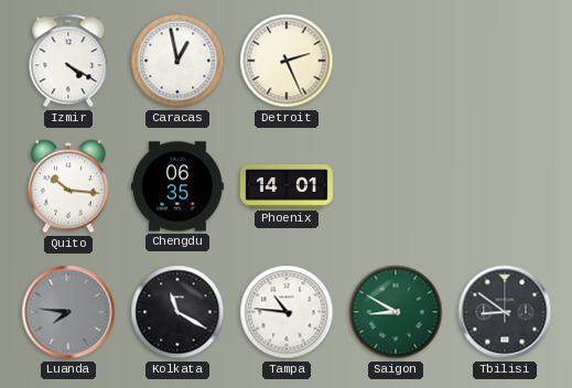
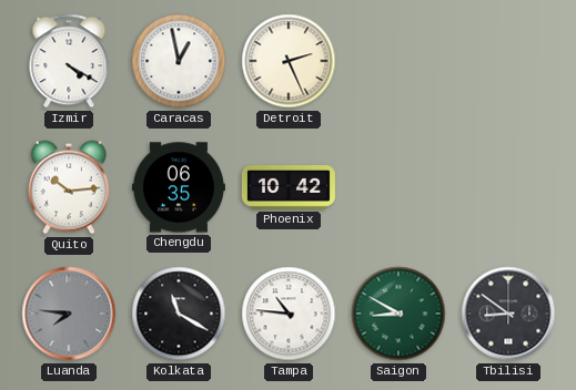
Quito: 10:16 -> 10:14 (69, 187)
Phoenix: 14:01 -> 10:42 (289, 188)
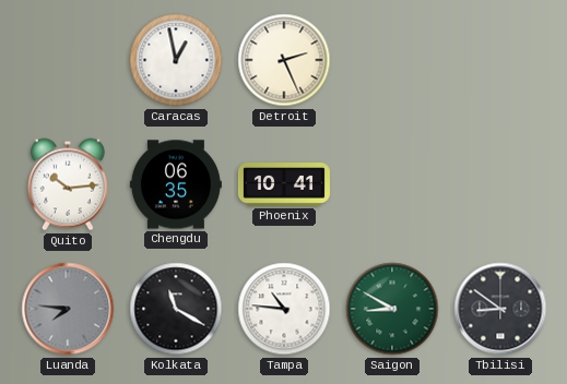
Izmir: 4:20 -> none (69, 61)
Phoenix: 10:42 -> 10:41 (284, 185)
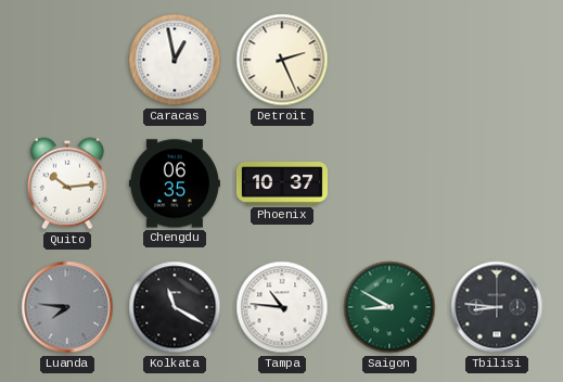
Phoenix: 10:41 -> 10:37 (282, 184)
Tbilisi: 8:51 -> 8:46 (497, 307)
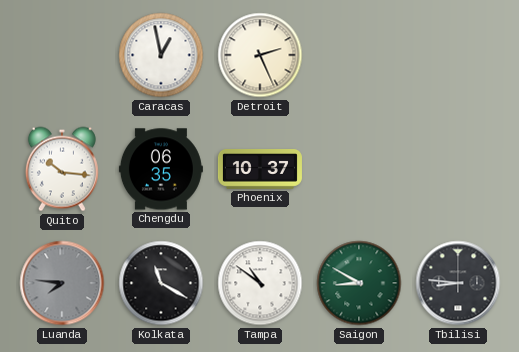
Quito: 10:14 -> 10:16 (62, 169)
Tampa: 10:46 -> 10:51 (260, 283)
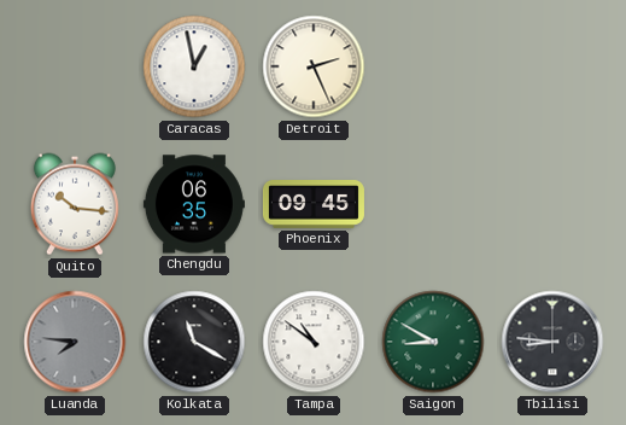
Phoenix: 10:37 -> 09:45 (314, 205)
